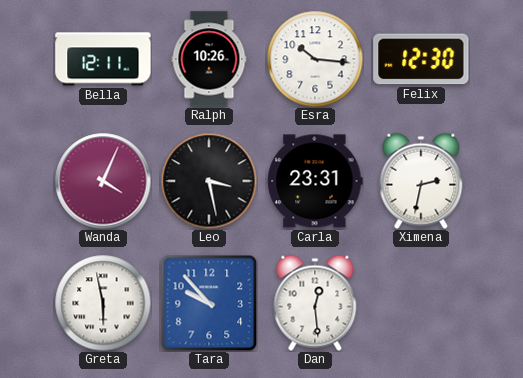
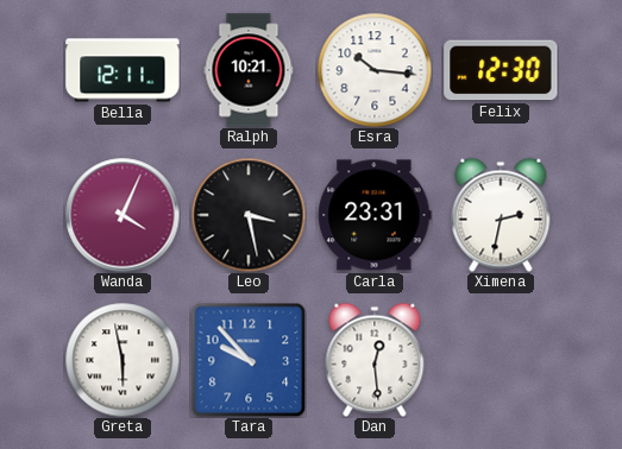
Ralph: 10:26 -> 10:21 (249, 70)
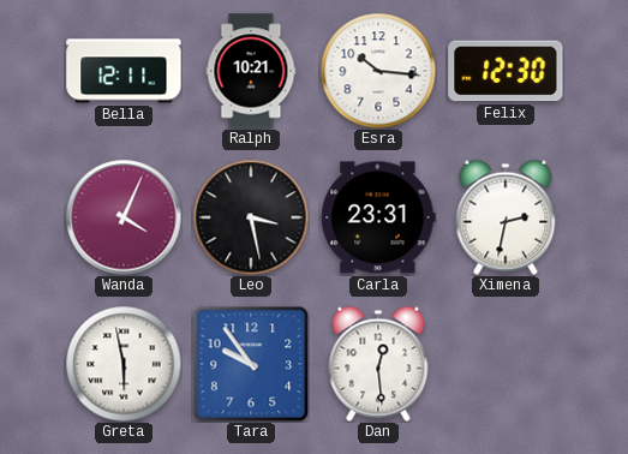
Tara: 9:53 -> 9:54 (251, 364)
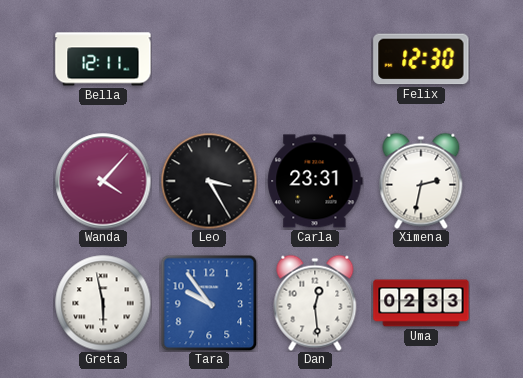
Ralph: 10:21 -> none (251, 71)
Esra: 10:16 -> none (378, 71)
Wanda: 4:04 -> 4:07 (103, 181)
Leo: 3:28 -> 3:25 (209, 181)
Uma: none -> 02:33 (421, 303)
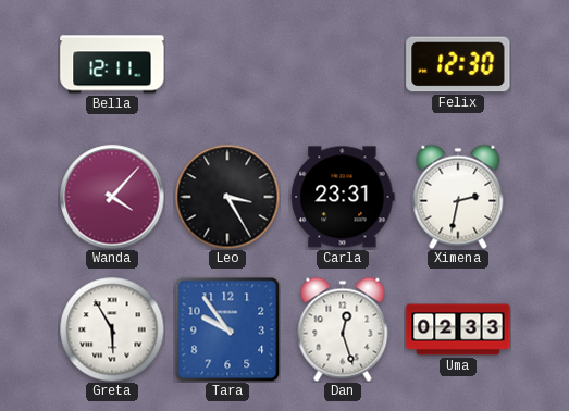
Greta: 5:58 -> 5:55 (112, 329)
Dan: 12:29 -> 12:27 (343, 329)
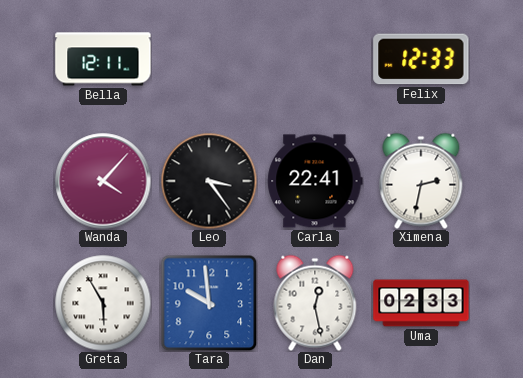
Felix: 12:30 -> 12:33 (421, 59)
Leo: 3:25 -> 3:24 (209, 181)
Carla: 23:31 -> 22:41 (315, 181)
Tara: 9:54 -> 9:59 (209, 303)
Dan: 12:27 -> 12:28 (315, 303)
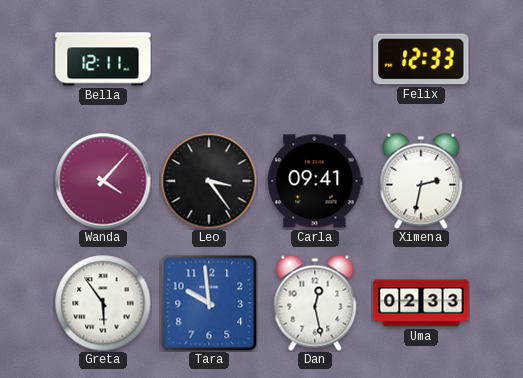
Carla: 22:41 -> 09:41 (315, 181)
Greta: 5:55 -> 5:54 (103, 303)
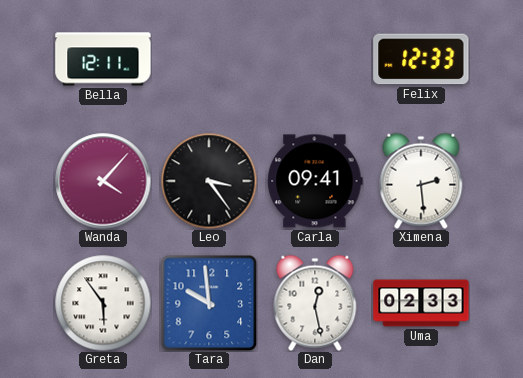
Ximena: 2:32 -> 2:29 (421, 181)
